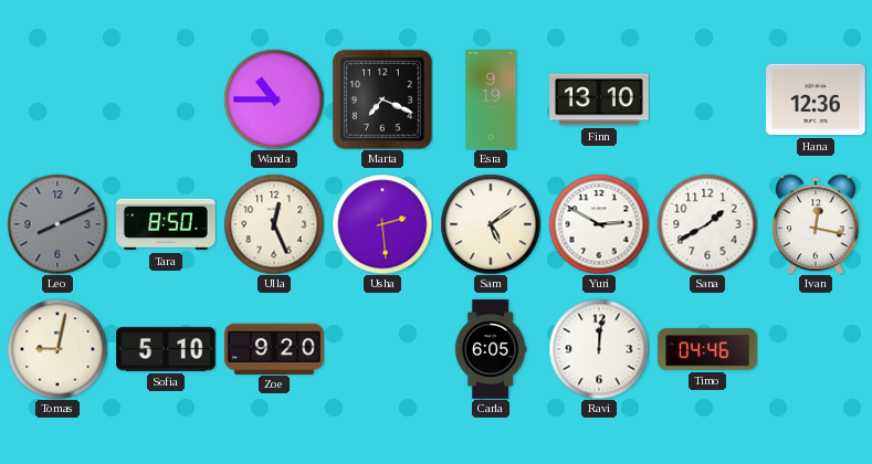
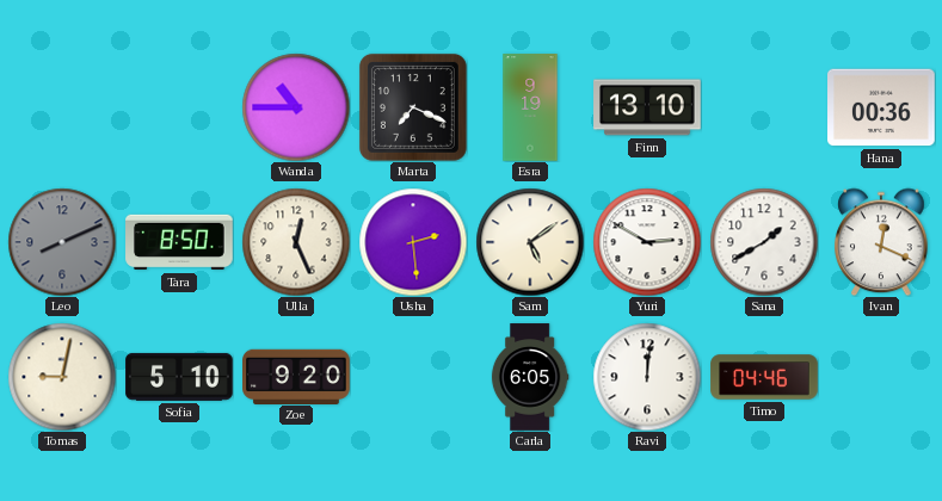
Hana: 12:36 -> 00:36 (882, 107)
Ivan: 12:17 -> 12:19 (881, 242)
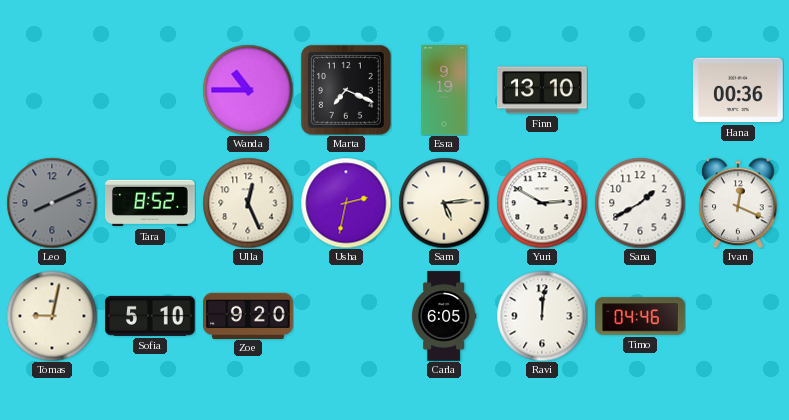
Tara: 8:50 -> 8:52 (150, 203)
Usha: 2:29 -> 2:32 (346, 203)
Sam: 5:09 -> 5:14 (444, 203)
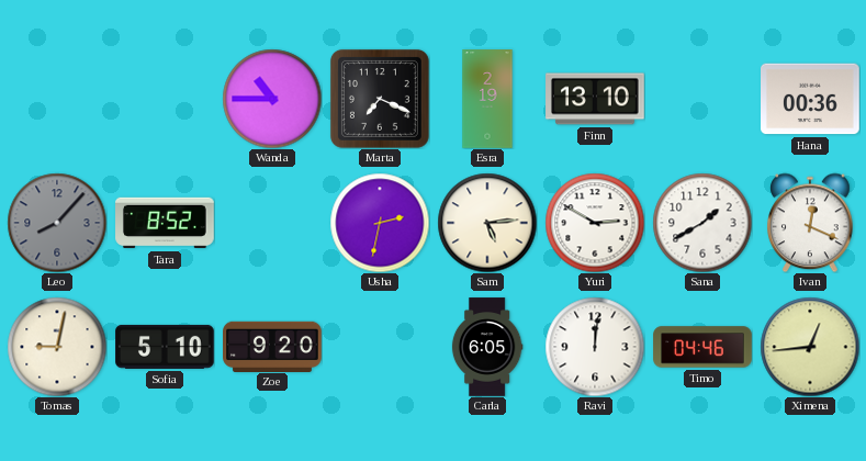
Esra: 9:19 -> 2:19 (487, 99)
Leo: 8:11 -> 8:07 (57, 223)
Ulla: 12:26 -> none (248, 203)
Ximena: none -> 12:44 (810, 347)
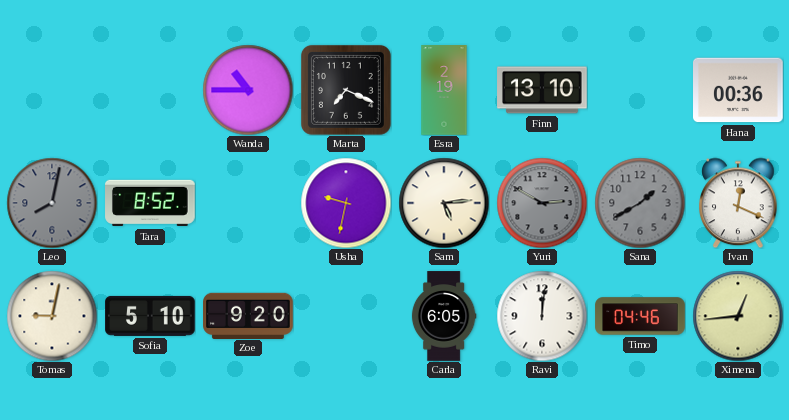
Leo: 8:07 -> 8:02 (52, 203)
Usha: 2:32 -> 9:32 (346, 203)
Yuri dial: white -> grey (542, 203)
Sana dial: white -> grey (640, 203)
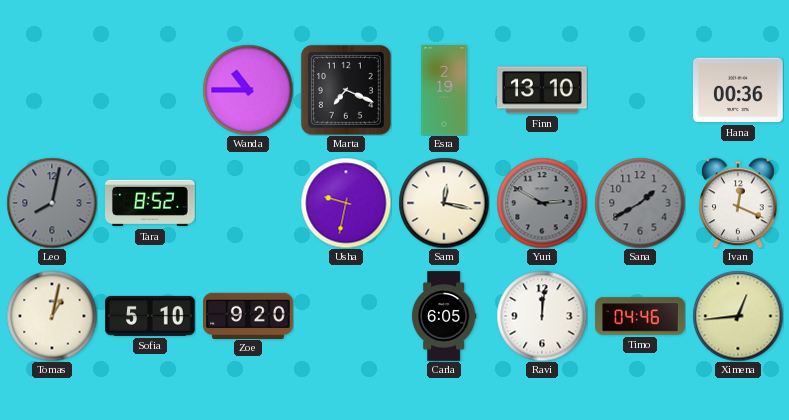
Sam: 5:14 -> 12:17 (444, 203)
Tomas: 9:02 -> 1:02 (52, 316)
